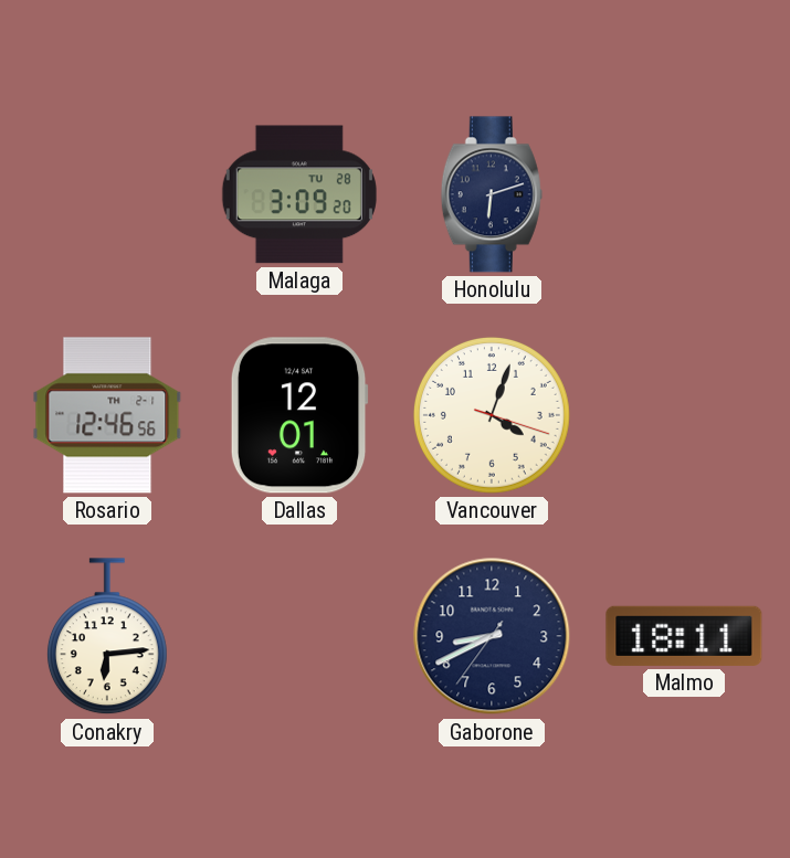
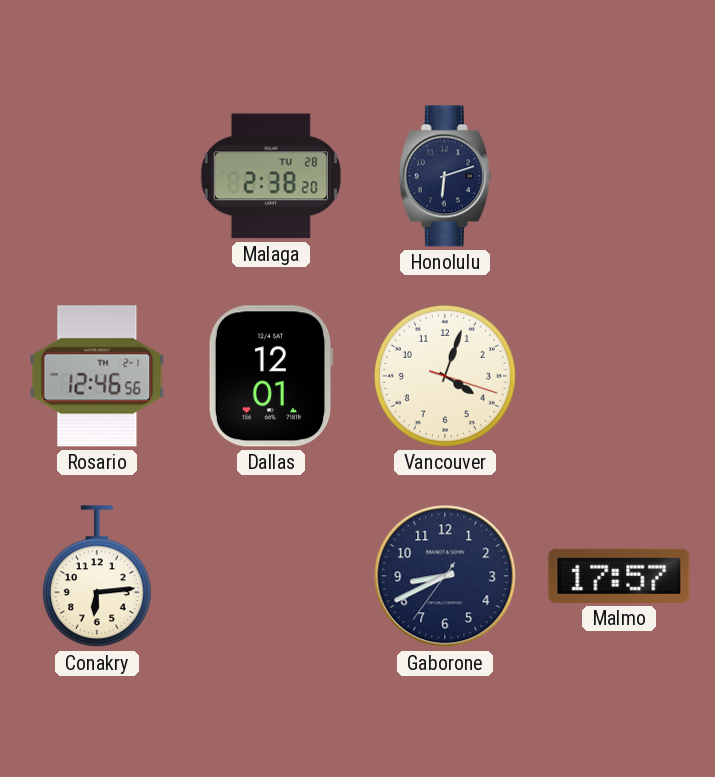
Malaga: 3:09 -> 2:38 (271, 176)
Malmo: 18:11 -> 17:57 (619, 576)
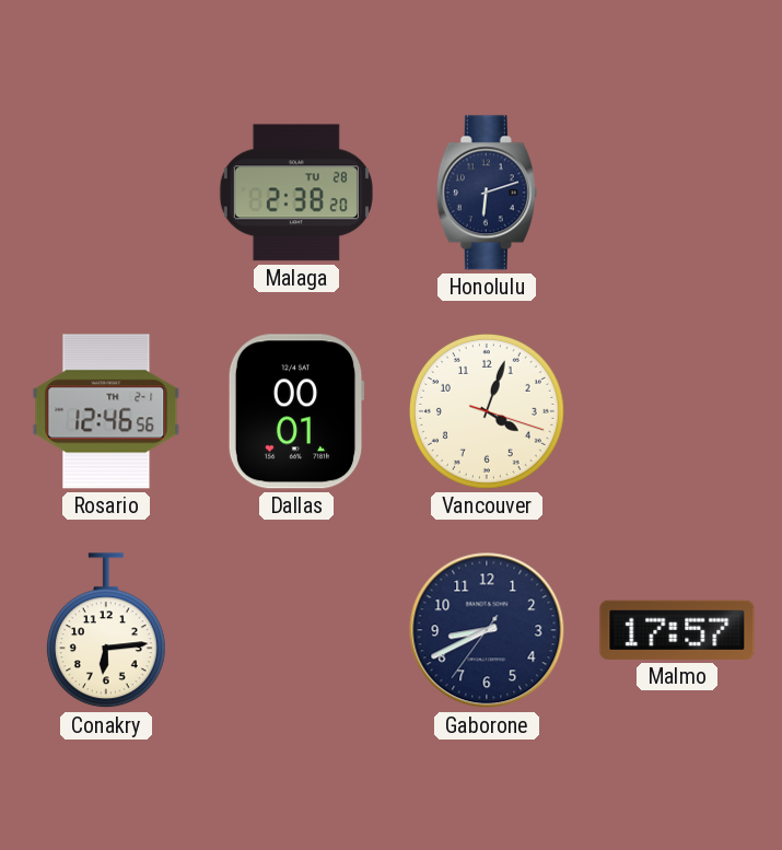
Dallas: 12:01 -> 00:01 (296, 411)
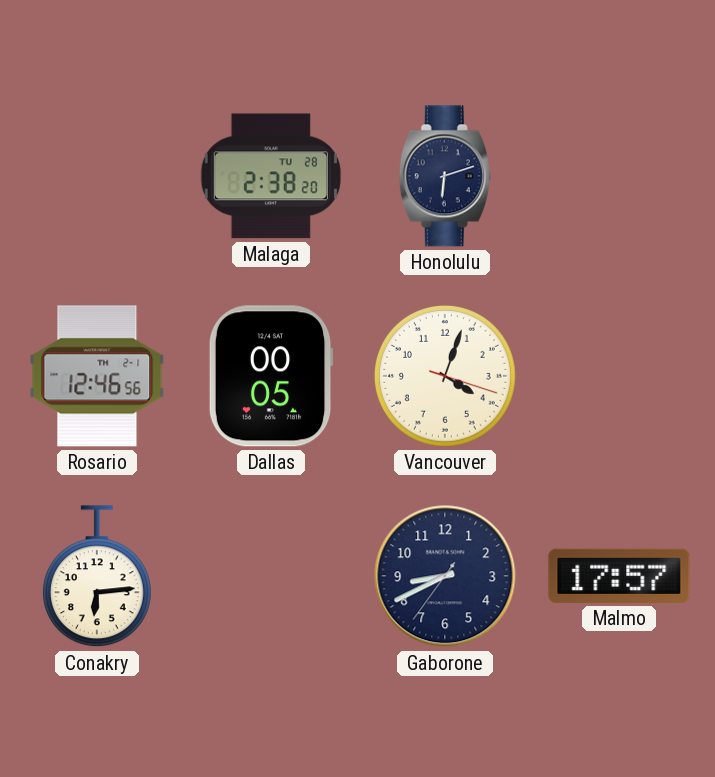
Dallas: 00:01 -> 00:05 (271, 376)
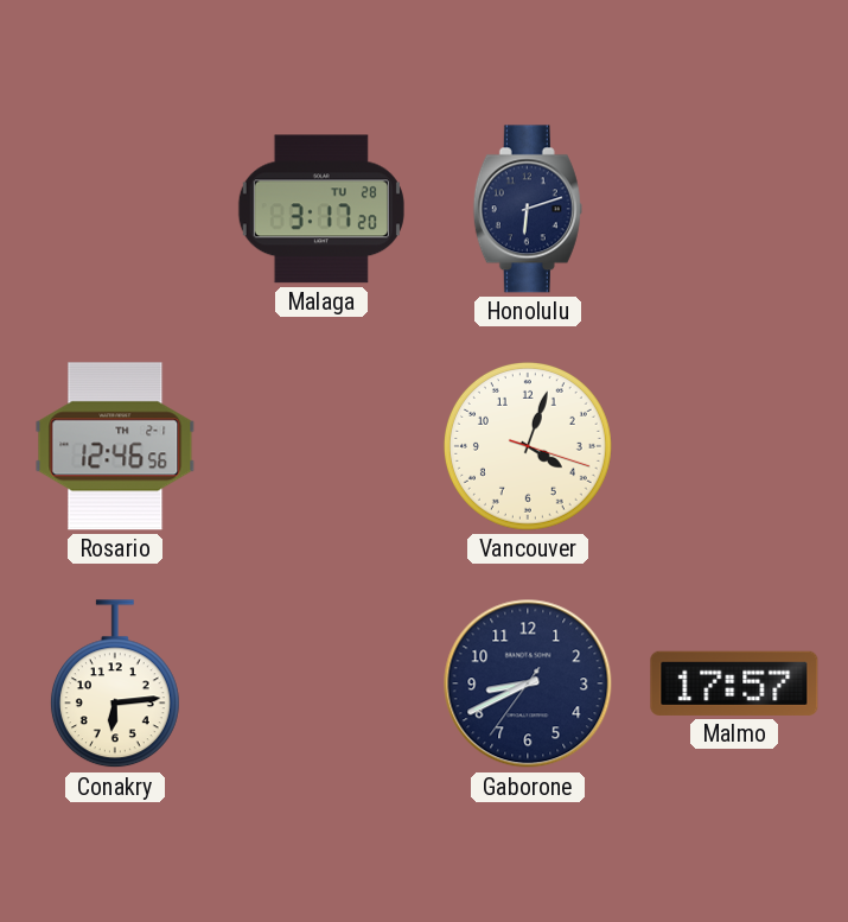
Malaga: 2:38 -> 3:17 (321, 209)
Dallas: 00:05 -> none (271, 376)
